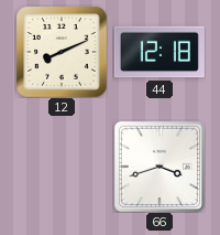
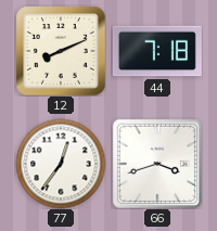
44: 12:18 -> 7:18 (157, 51)
77: none -> 12:36 (61, 164)
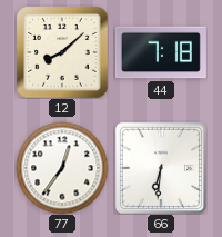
12: 8:11 -> 8:08 (62, 52)
66: 3:42 -> 6:31 (161, 168)
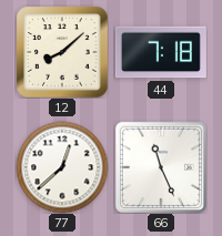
77: 12:36 -> 12:38 (62, 167)
66: 6:31 -> 11:26 (161, 167)
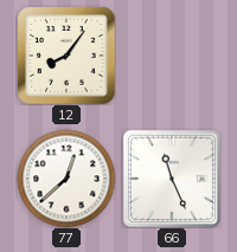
12: 8:08 -> 8:06 (66, 56)
44: 7:18 -> none (161, 52)
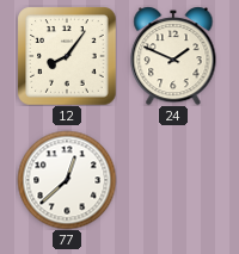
24: none -> 1:49 (173, 56)
66: 11:26 -> none (172, 179)
